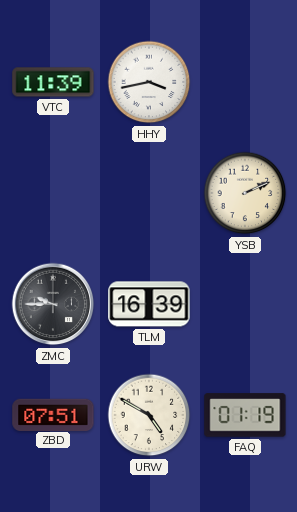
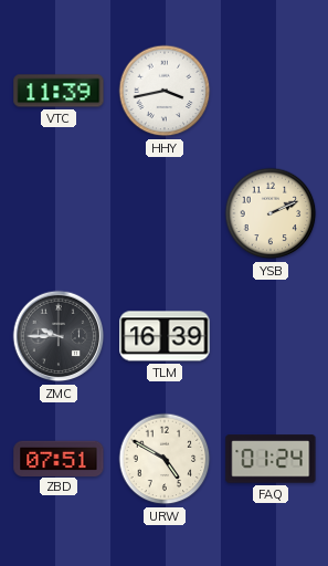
FAQ: 01:19 -> 01:24 (271, 459)
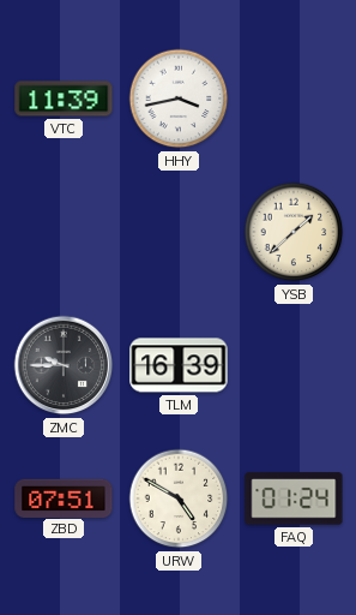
YSB: 2:11 -> 1:38 (294, 232)
